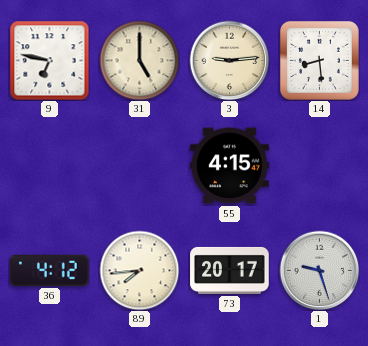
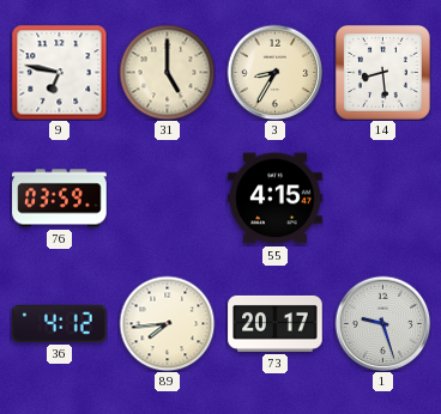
3: 9:14 -> 8:35 (274, 72)
76: none -> 03:59 (60, 199)
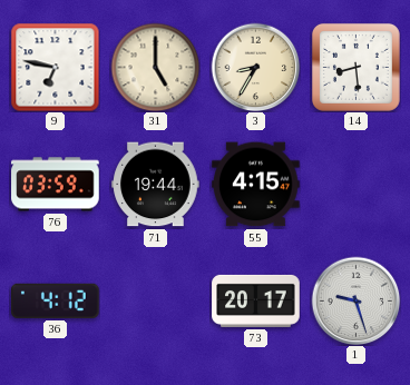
71: none -> 19:44 (156, 185)
89: 7:44 -> none (167, 323)
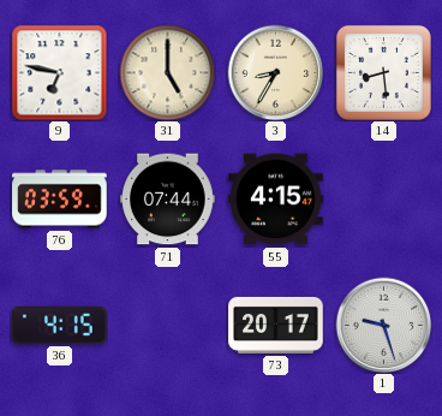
71: 19:44 -> 07:44 (168, 200)
36: 4:12 -> 4:15 (60, 325)
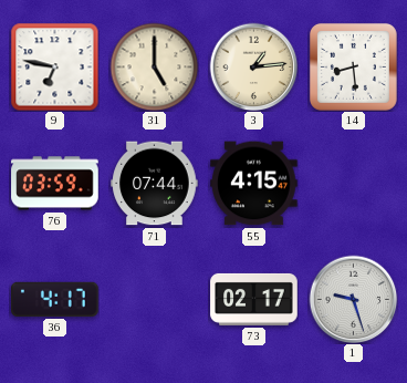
3: 8:35 -> 1:14 (253, 66)
36: 4:15 -> 4:17 (55, 299)
73: 20:17 -> 02:17 (254, 299)
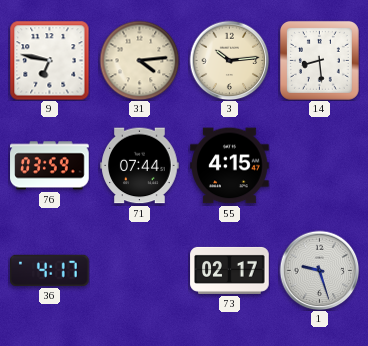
31: 5:00 -> 4:14 (139, 60)
3: 1:14 -> 10:14 (229, 60)
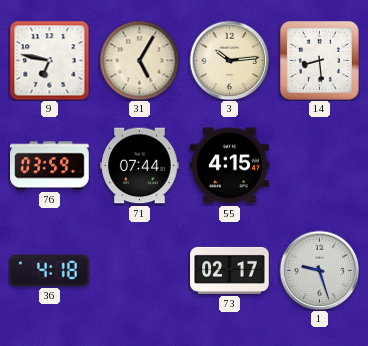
31: 4:14 -> 5:05 (139, 60)
36: 4:17 -> 4:18 (50, 270)
